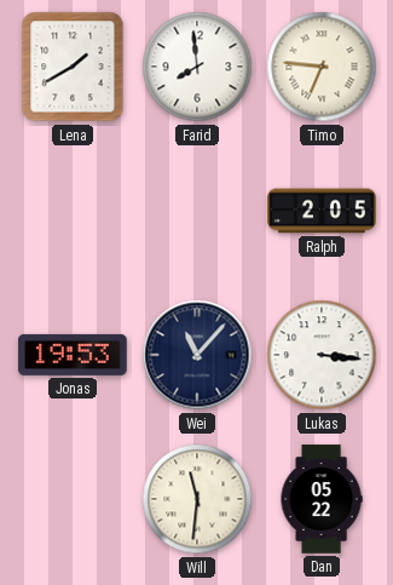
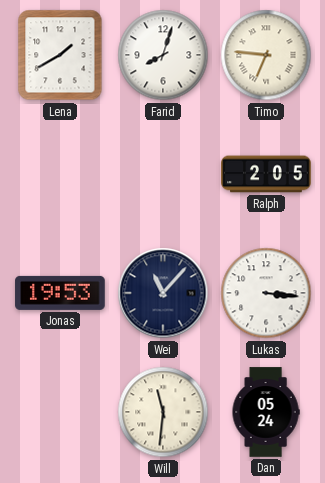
Farid: 7:59 -> 8:03 (163, 55)
Dan: 05:22 -> 05:24 (266, 412)
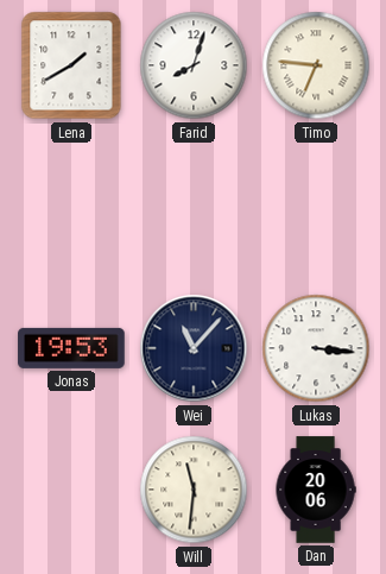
Ralph: 2:05 -> none (266, 174)
Dan: 05:24 -> 20:06 (316, 490)
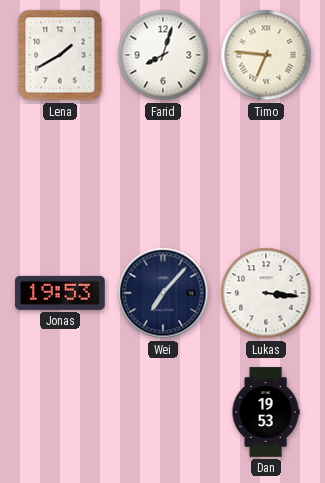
Wei: 11:07 -> 7:07 (163, 293)
Will: 11:31 -> none (194, 490)
Dan: 20:06 -> 19:53 (266, 412)
